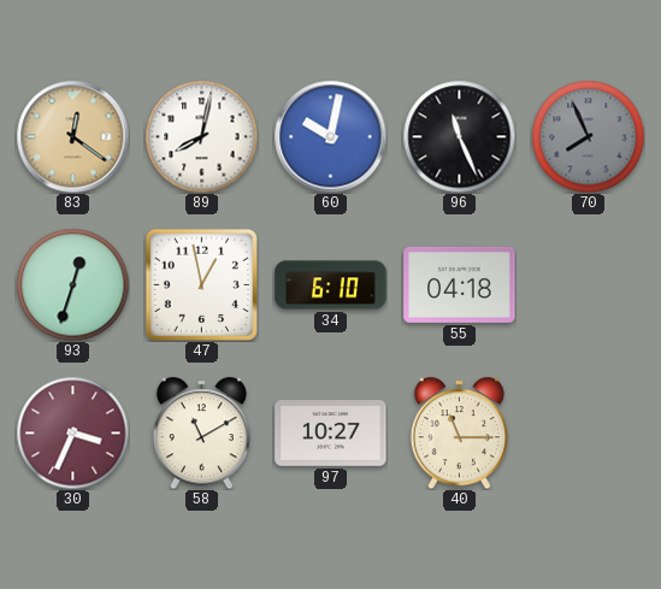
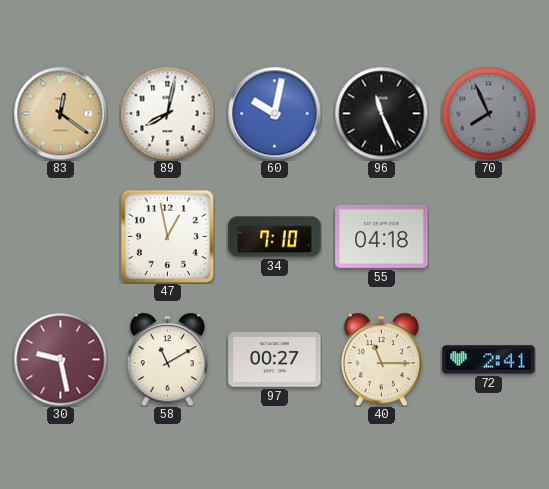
93: 12:33 -> none (72, 284)
34: 6:10 -> 7:10 (275, 237)
30: 3:34 -> 9:28 (60, 359)
97: 10:27 -> 00:27 (275, 360)
72: none -> 2:41 (489, 360)
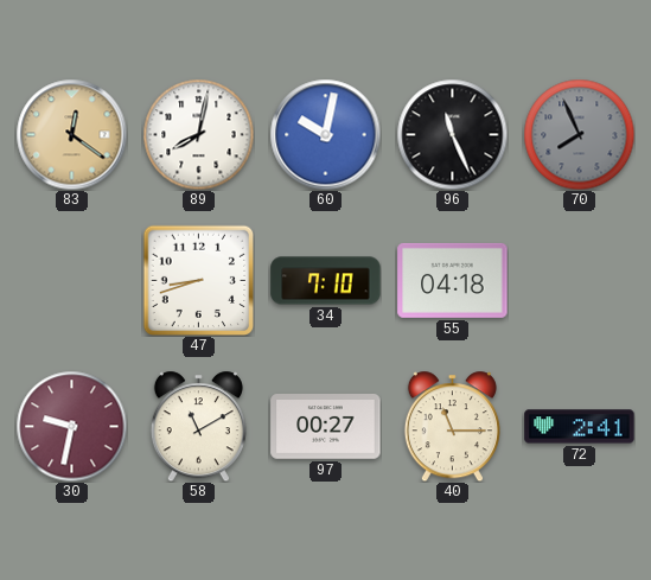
47: 12:58 -> 8:42 (198, 280)
30: 9:28 -> 9:32 (71, 426)
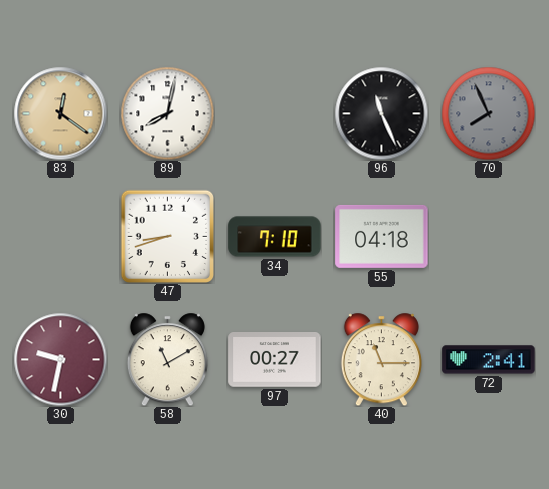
60: 10:02 -> none (325, 134)
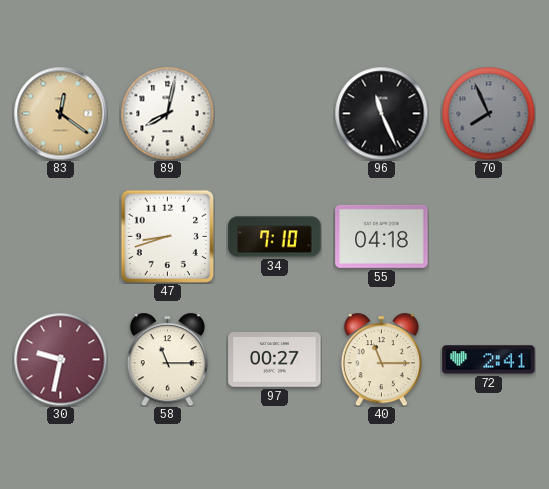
58: 11:10 -> 11:15 (167, 359)
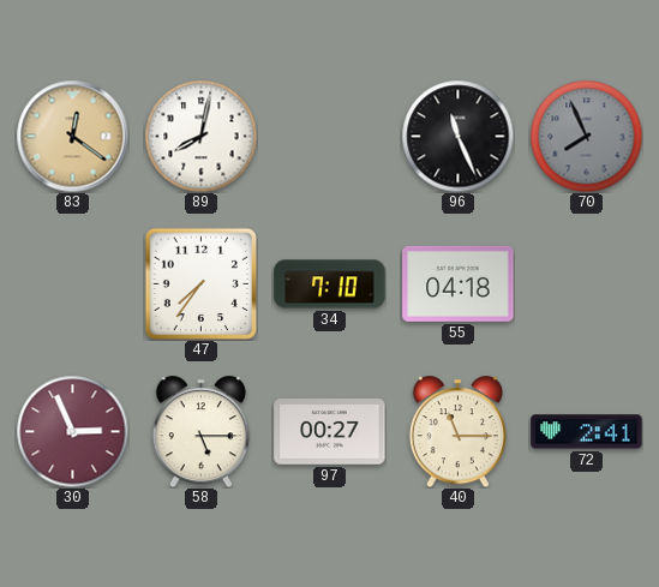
47: 8:42 -> 7:36 (200, 283)
30: 9:32 -> 2:56 (72, 431)
58: 11:15 -> 5:15 (200, 431)
